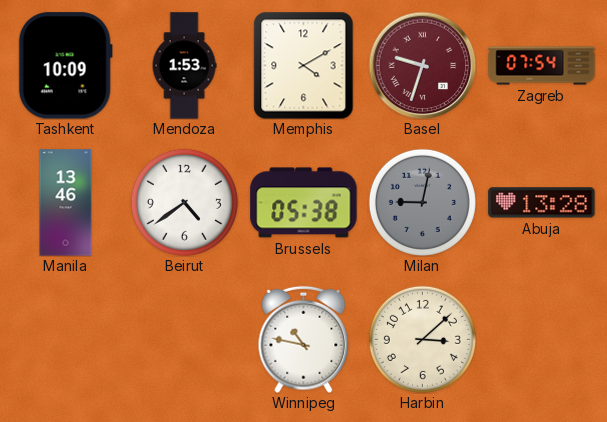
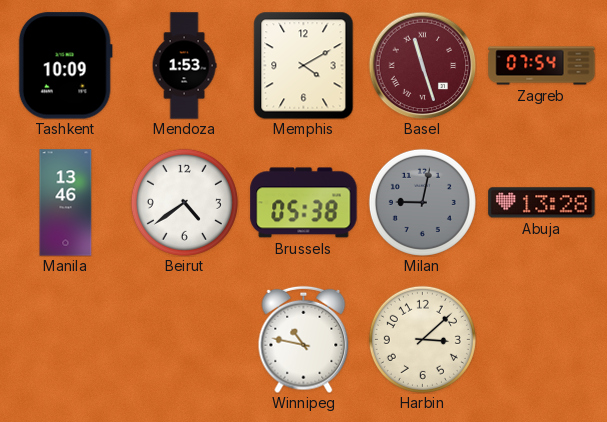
Basel: 9:33 -> 11:27 (422, 65)
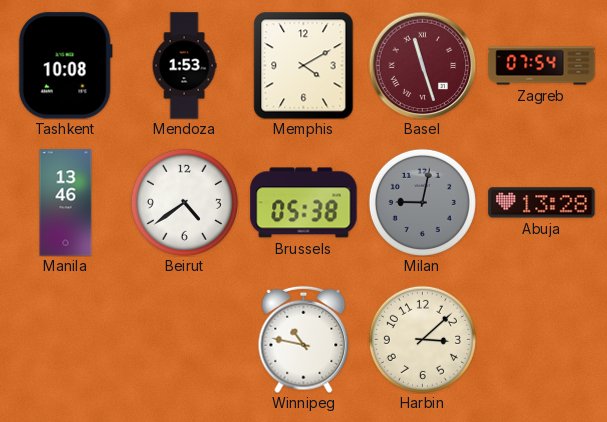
Tashkent: 10:09 -> 10:08 (65, 66)
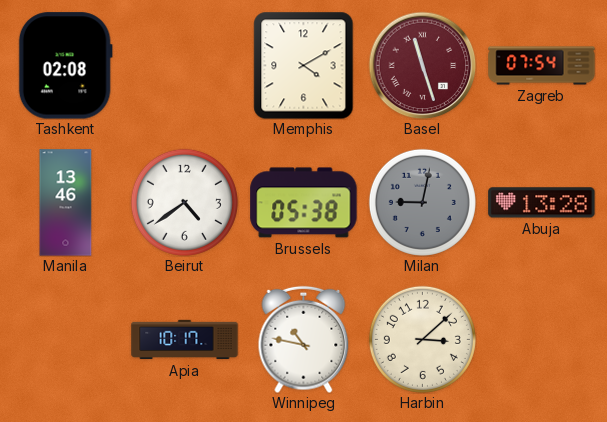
Tashkent: 10:08 -> 02:08 (65, 66)
Mendoza: 1:53 -> none (184, 66)
Apia: none -> 10:17 (185, 340)
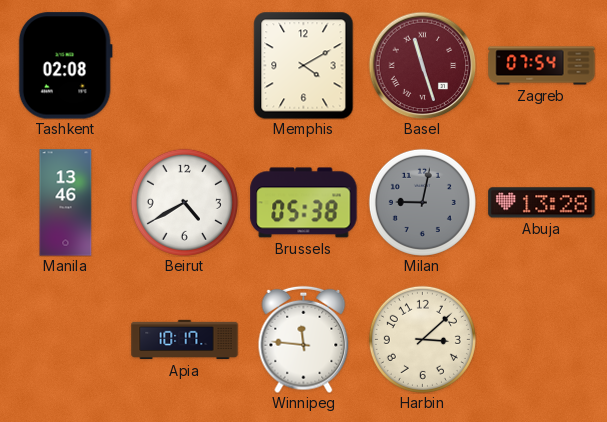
Beirut: 4:39 -> 4:40 (184, 202)
Winnipeg: 10:47 -> 11:46 (304, 339)
